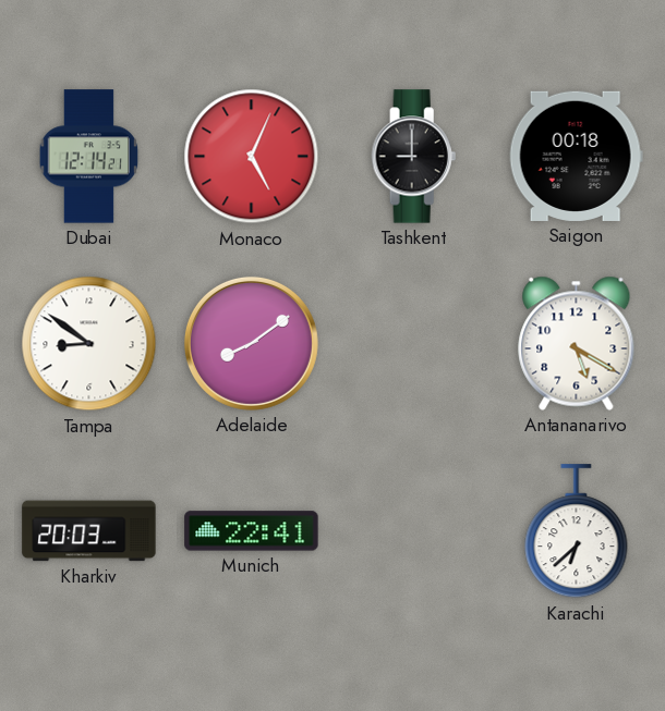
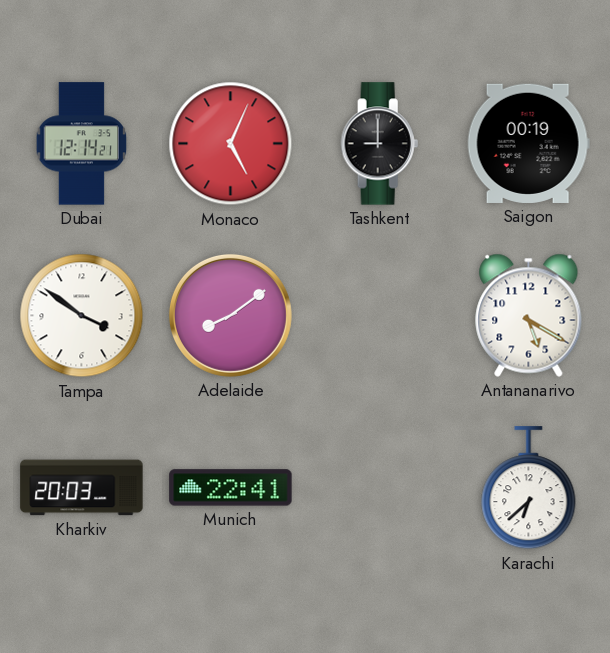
Saigon: 00:18 -> 00:19 (528, 143)
Tampa: 8:51 -> 3:51 (82, 316)
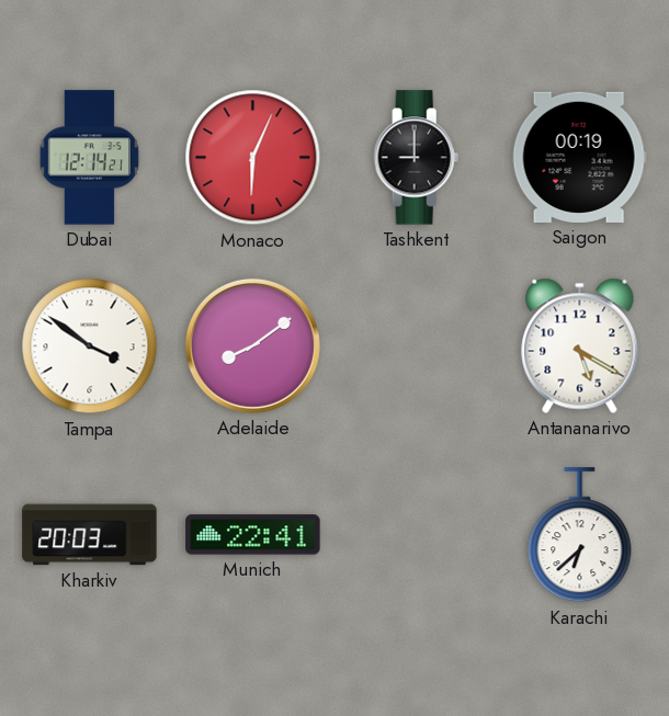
Monaco: 5:04 -> 6:04 (253, 158)
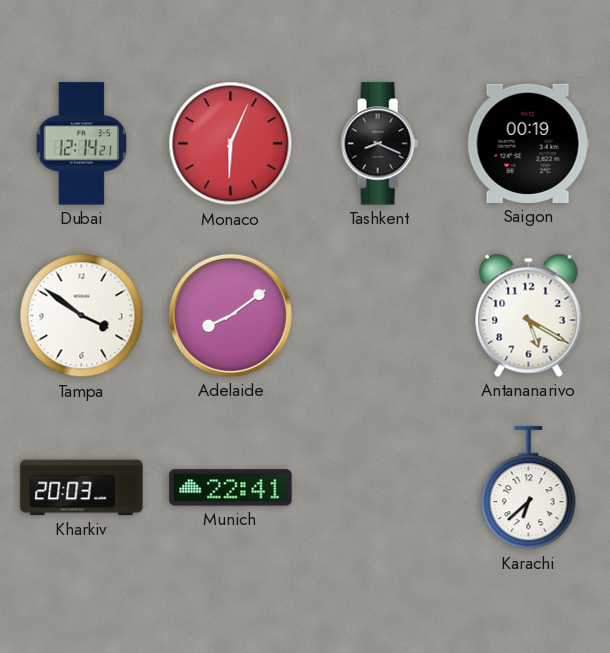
Tashkent: 9:00 -> 8:19 (380, 144)
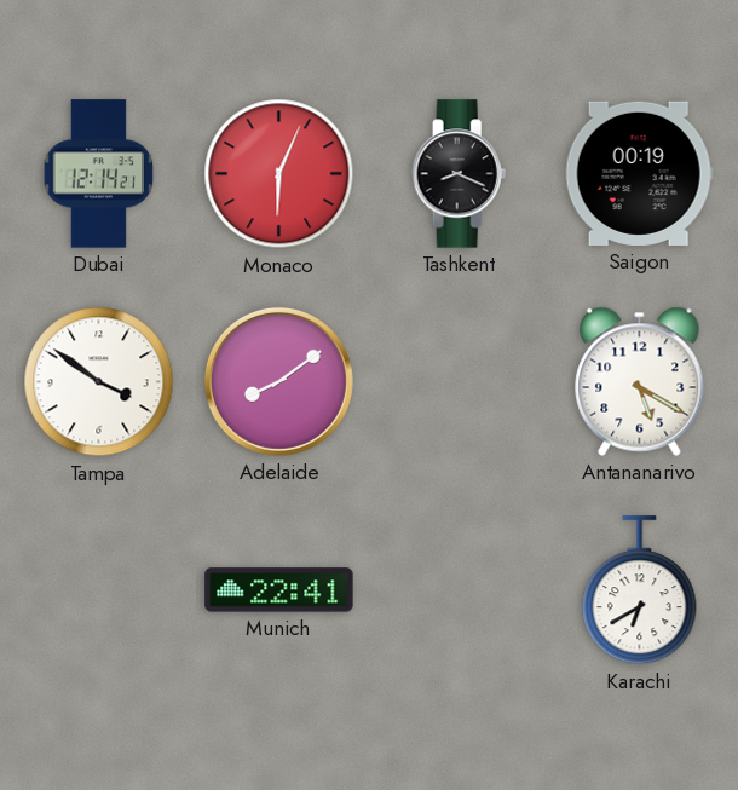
Kharkiv: 20:03 -> none (82, 488)
Karachi: 6:38 -> 6:40 (640, 590)
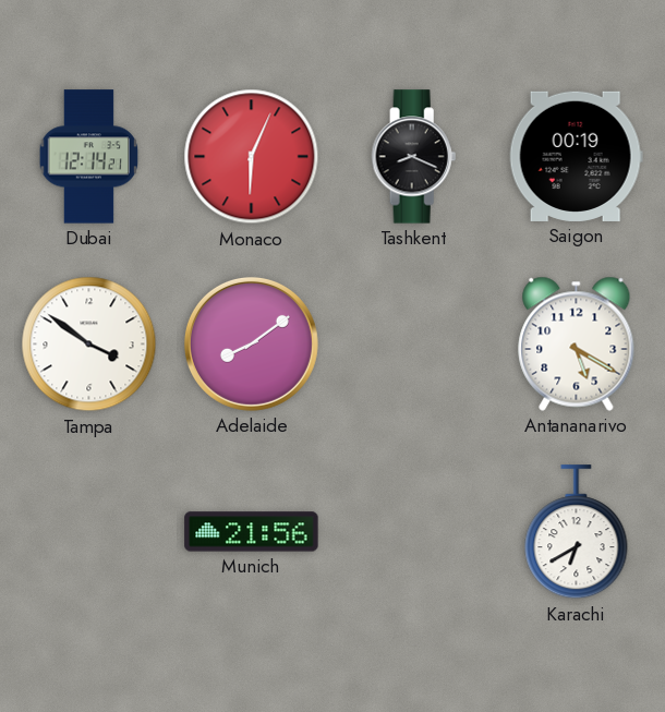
Munich: 22:41 -> 21:56 (252, 532)
